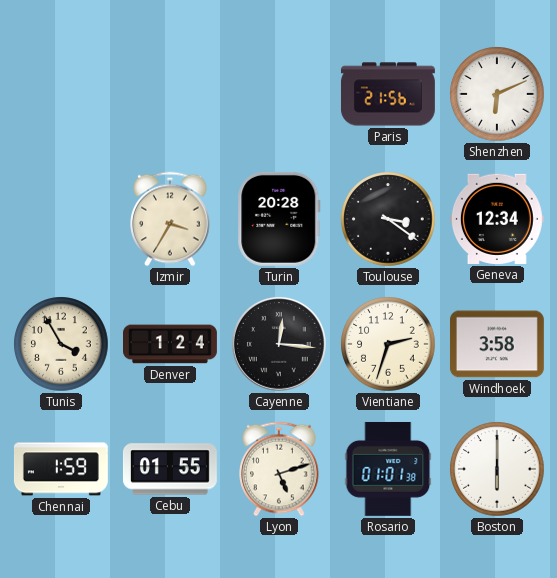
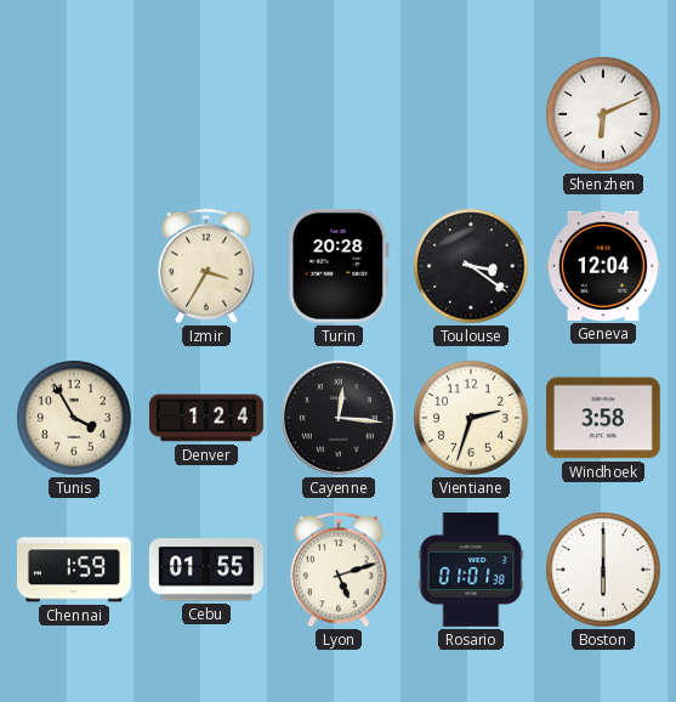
Paris: 21:56 -> none (388, 94)
Geneva: 12:34 -> 12:04 (603, 266)
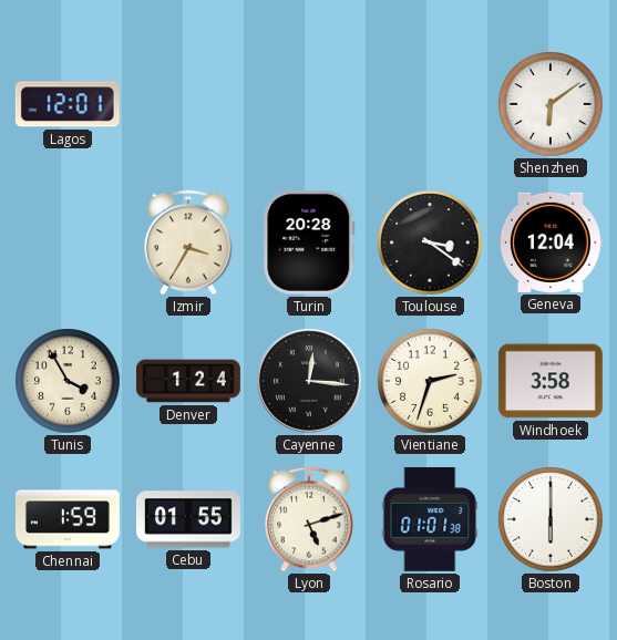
Lagos: none -> 12:01 (68, 104)
Shenzhen: 6:11 -> 6:09 (551, 104)
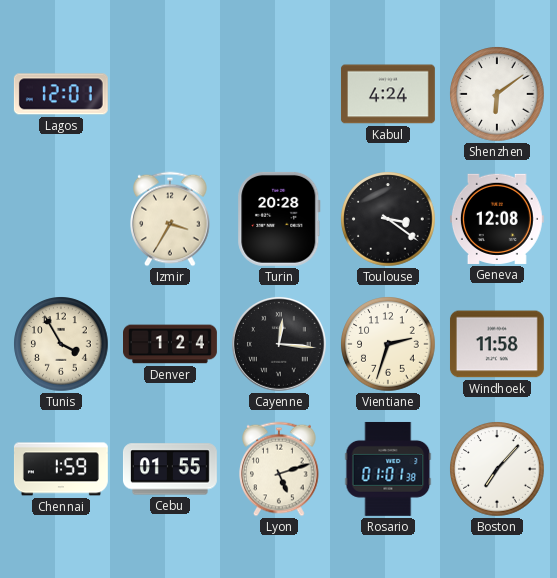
Kabul: none -> 4:24 (388, 94)
Geneva: 12:04 -> 12:08 (497, 219)
Windhoek: 3:58 -> 11:58 (497, 344)
Boston: 6:00 -> 7:07 (497, 469)
